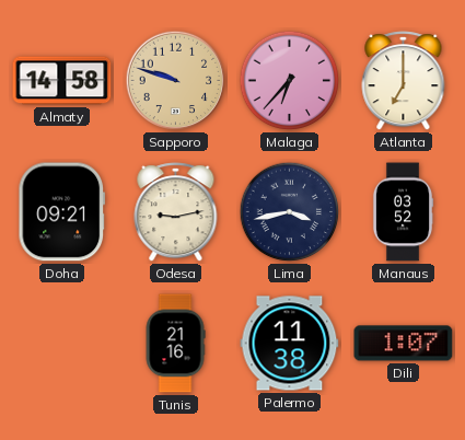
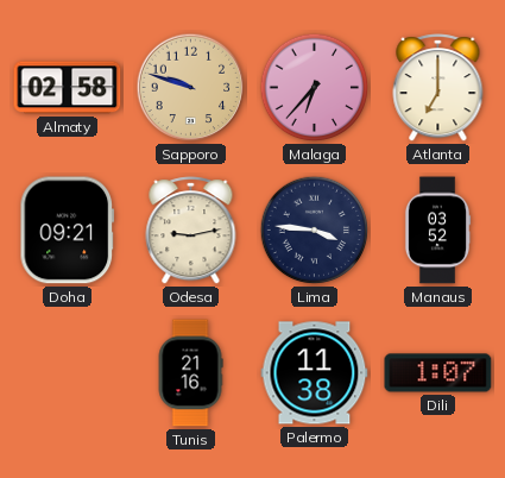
Almaty: 14:58 -> 02:58 (68, 88)
Lima: 3:43 -> 3:46 (315, 231)
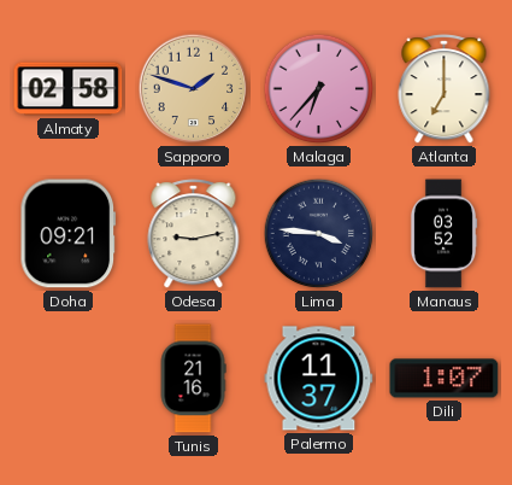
Sapporo: 9:48 -> 1:48 (194, 89)
Palermo: 11:38 -> 11:37 (319, 379)
